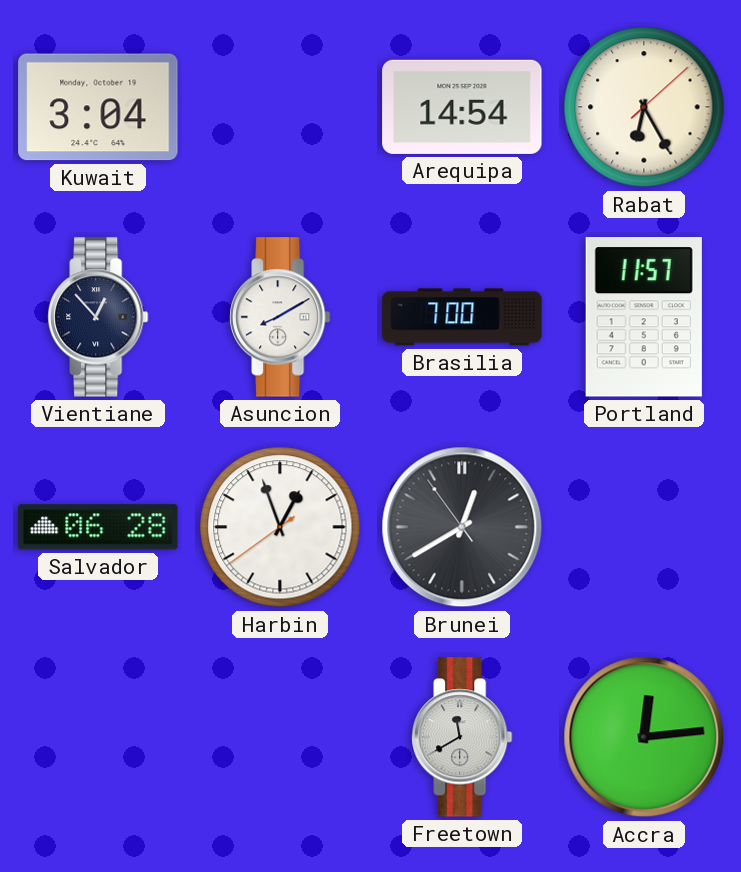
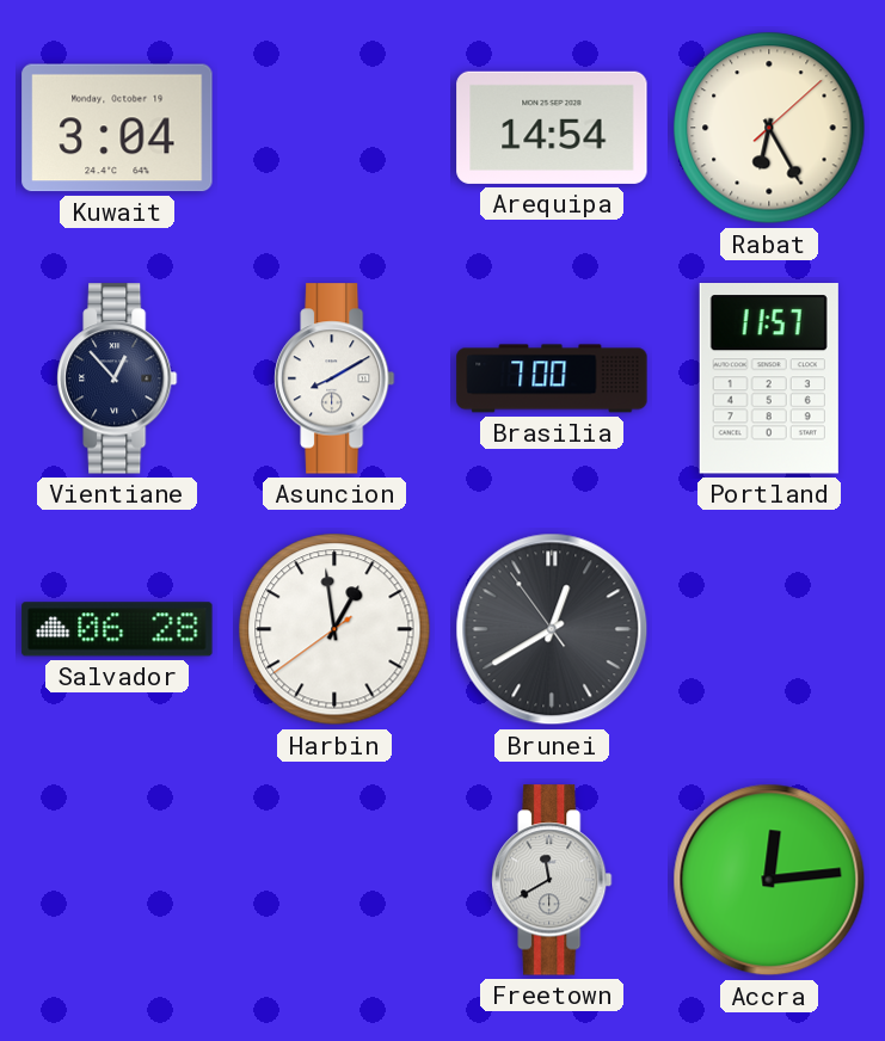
Harbin: 12:56 -> 12:58 (334, 629)
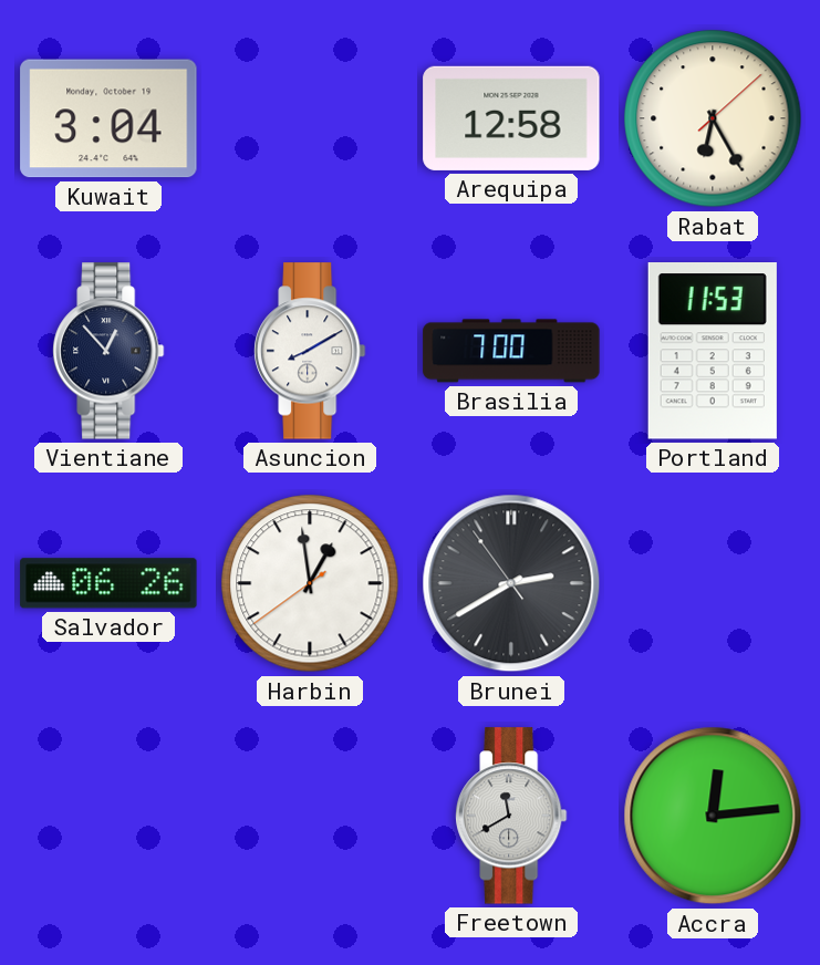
Arequipa: 14:54 -> 12:58 (511, 118)
Portland: 11:57 -> 11:53 (713, 352)
Salvador: 06:28 -> 06:26 (108, 583)
Brunei: 12:39 -> 2:39 (511, 583)
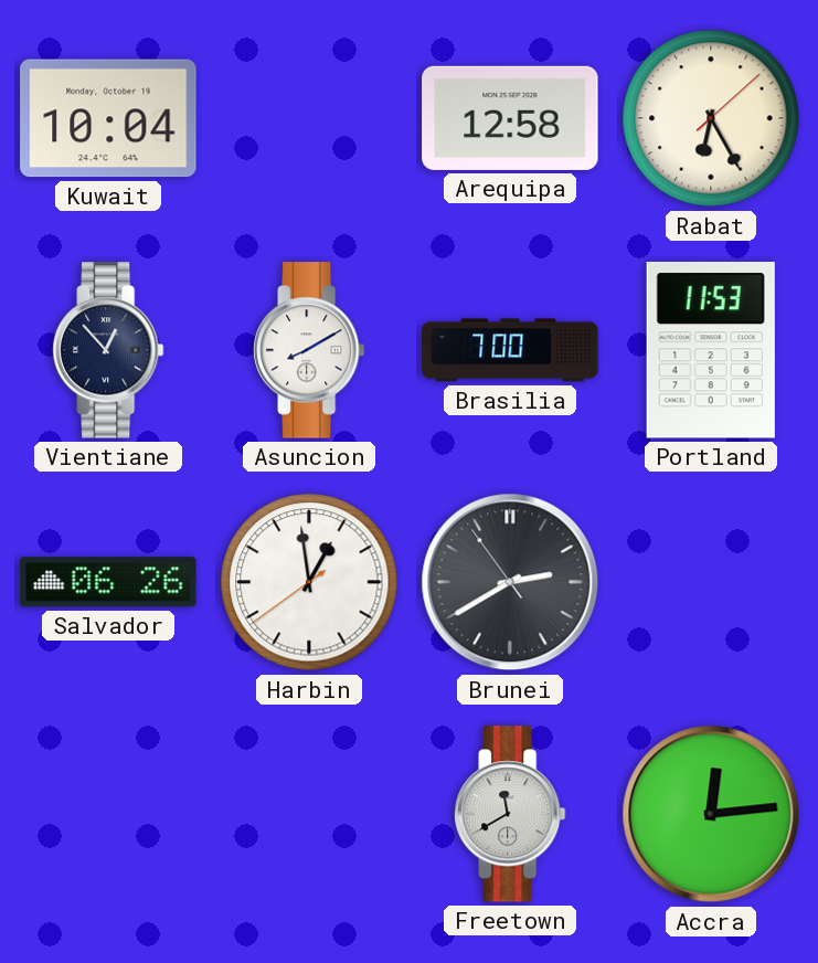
Kuwait: 3:04 -> 10:04 (108, 118)
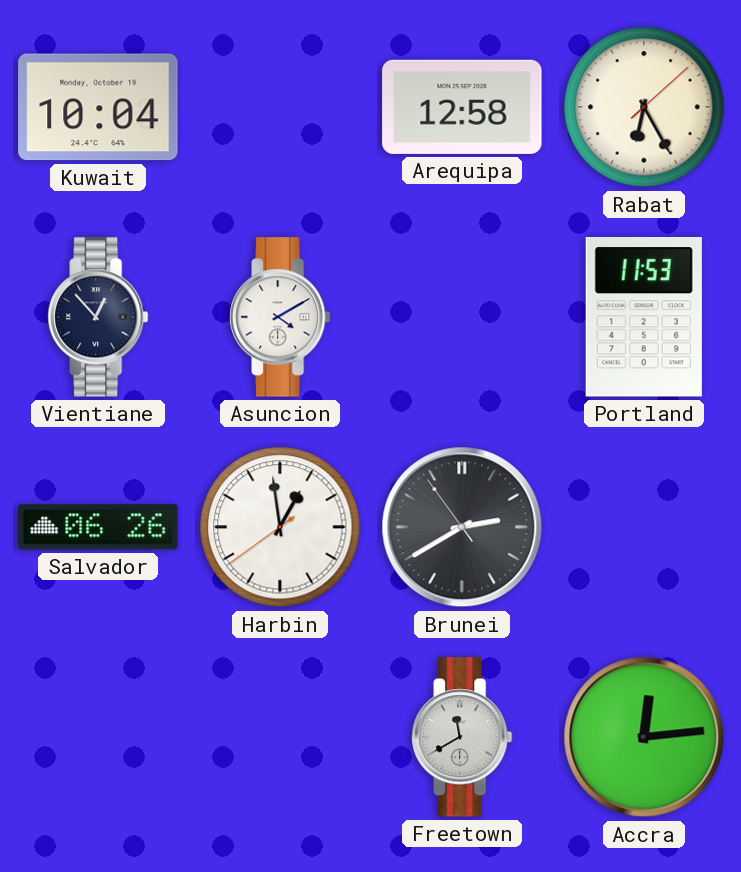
Asuncion: 8:10 -> 4:10 (280, 317)
Brasilia: 7:00 -> none (510, 350)
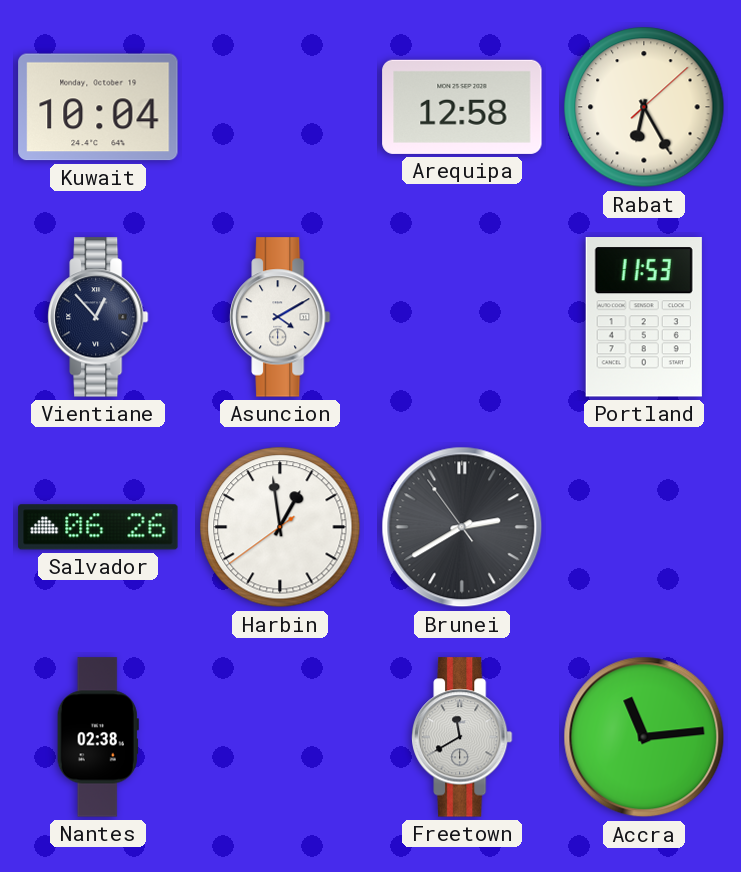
Nantes: none -> 02:38 (98, 737)
Accra: 12:14 -> 11:14 (644, 737)
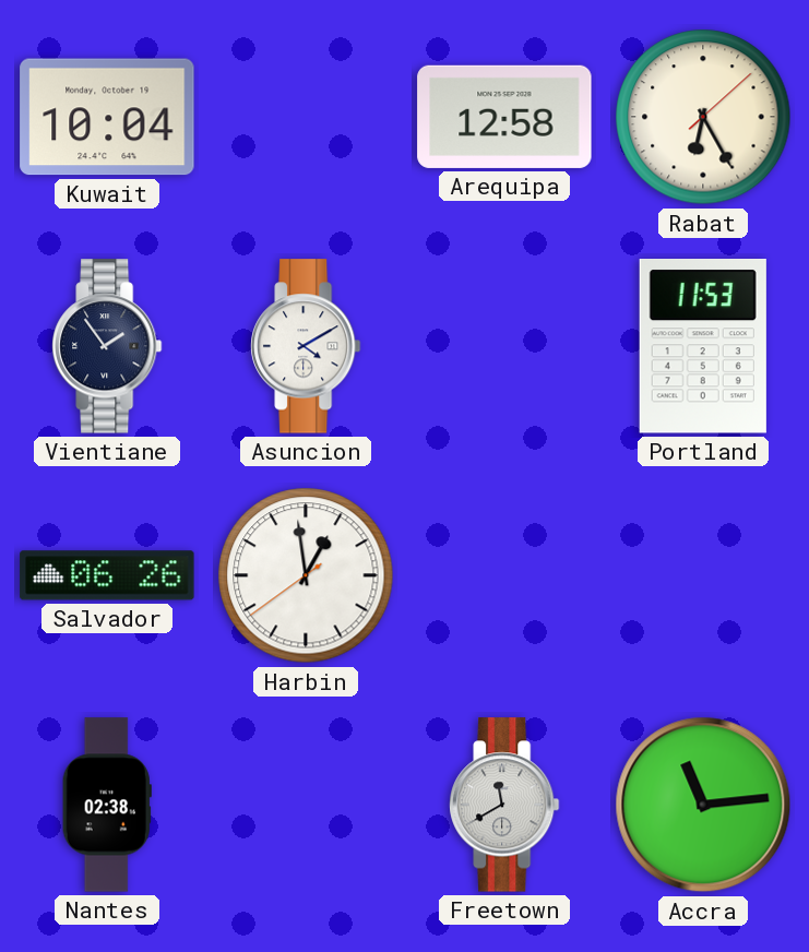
Vientiane: 12:53 -> 1:54 (107, 346)
Brunei: 2:39 -> none (462, 527)
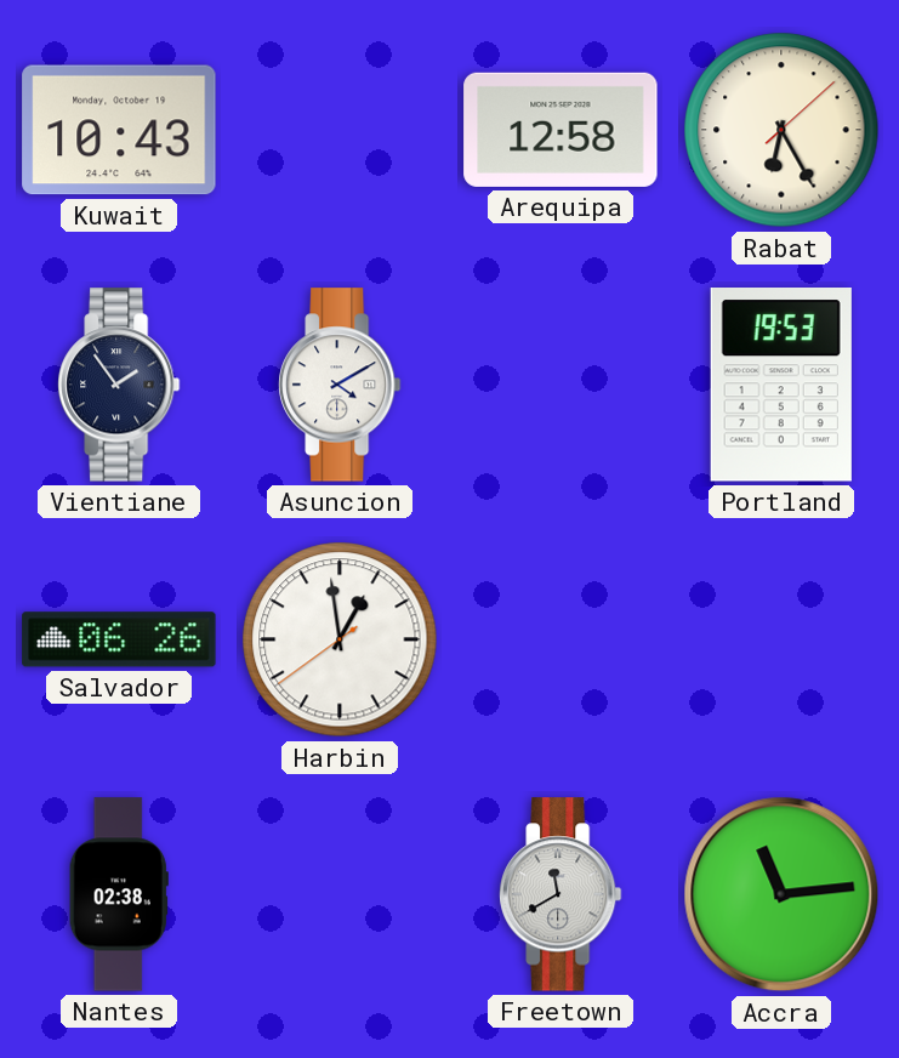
Kuwait: 10:04 -> 10:43 (119, 130)
Portland: 11:53 -> 19:53 (781, 386)
